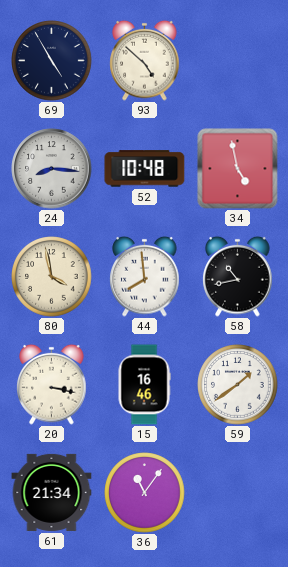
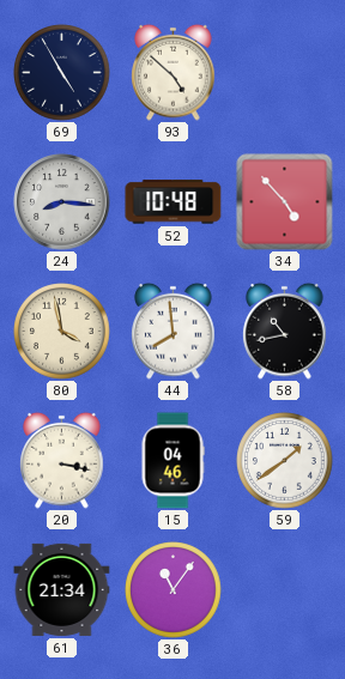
34: 4:58 -> 4:53 (285, 202)
15: 16:46 -> 04:46 (172, 461)
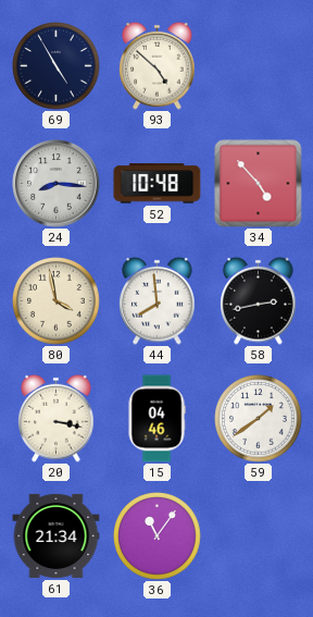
58: 10:43 -> 2:43 (259, 300)
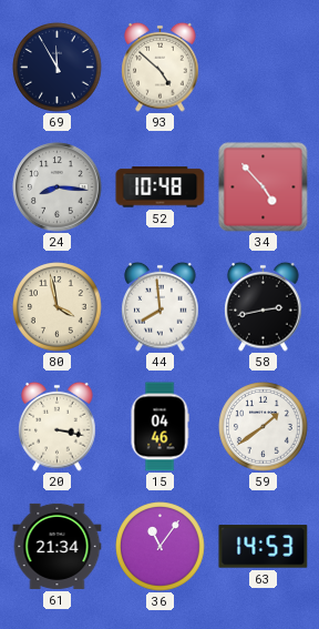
69: 4:55 -> 11:55 (58, 68)
63: none -> 14:53 (264, 547)
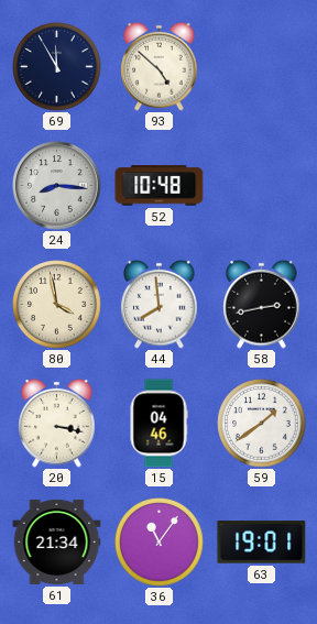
34: 4:53 -> none (264, 187)
63: 14:53 -> 19:01 (262, 543)
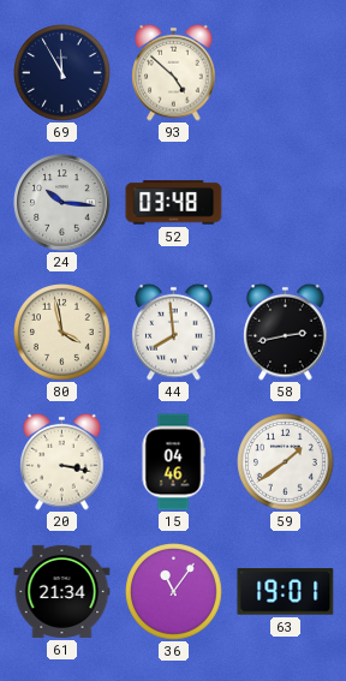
24: 8:16 -> 10:16 (62, 203)
52: 10:48 -> 03:48 (174, 203)
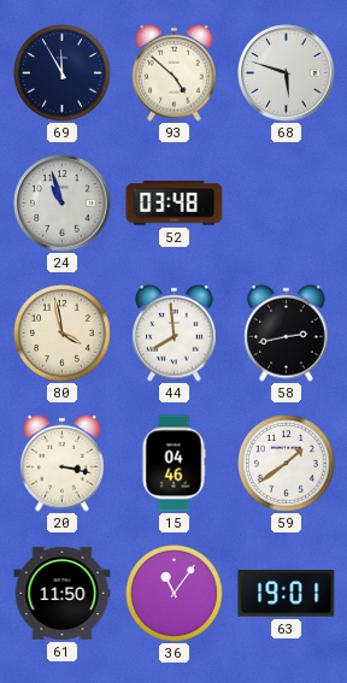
68: none -> 5:48 (287, 73)
24: 10:16 -> 10:57 (63, 204)
61: 21:34 -> 11:50 (63, 593)
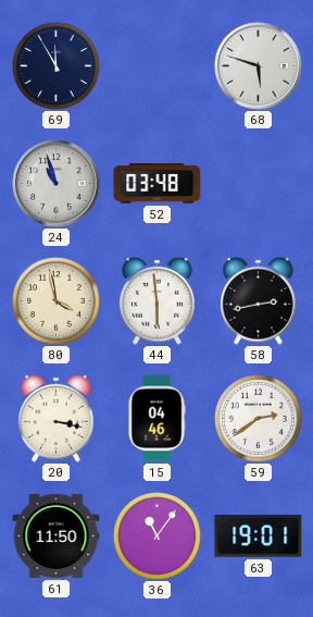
93: 4:52 -> none (175, 72)
44: 7:59 -> 5:59 (158, 300)
59: 1:39 -> 2:39 (259, 419)
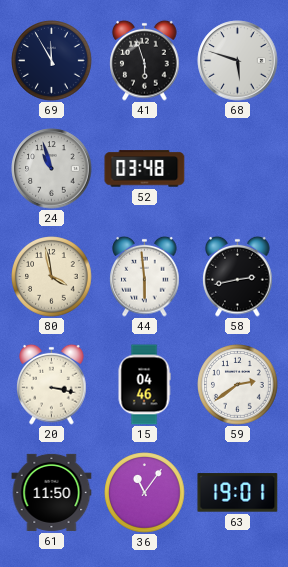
41: none -> 5:57 (145, 60)
